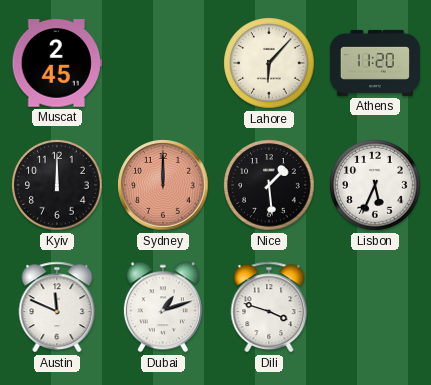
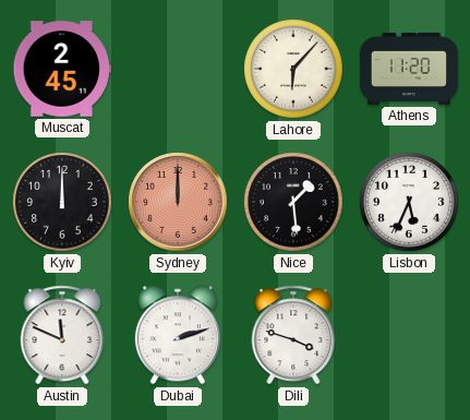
Dubai: 1:12 -> 2:12 (178, 335)
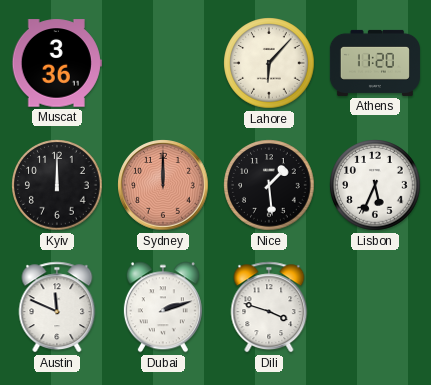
Muscat: 2:45 -> 3:36 (57, 63)
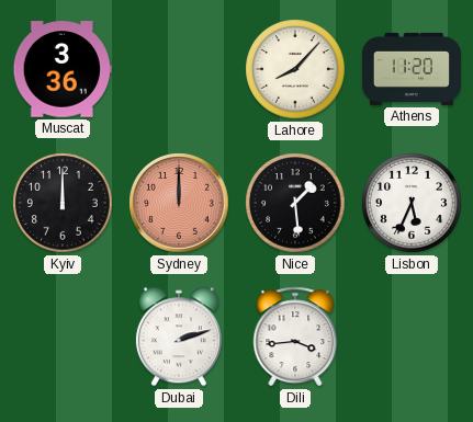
Lahore: 6:07 -> 8:07 (295, 69)
Austin: 11:49 -> none (57, 307)
Dili: 3:48 -> 3:44 (295, 337)
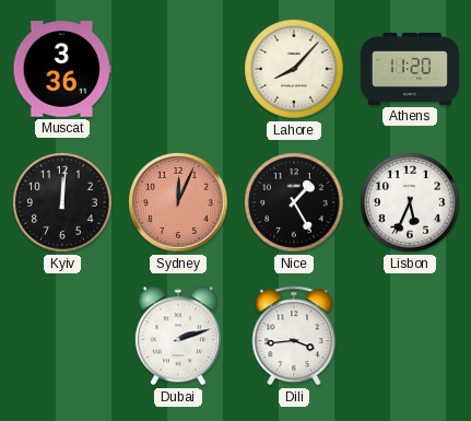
Kyiv: 12:00 -> 12:01 (62, 202)
Sydney: 12:00 -> 12:04 (178, 202)
Nice: 1:29 -> 1:25 (294, 202)
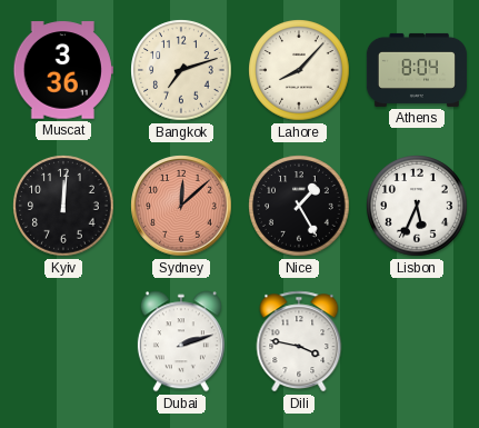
Bangkok: none -> 7:12 (181, 70)
Athens: 11:20 -> 8:04 (417, 70)
Sydney: 12:04 -> 12:08 (181, 206)
Dili: 3:44 -> 3:47 (299, 341)
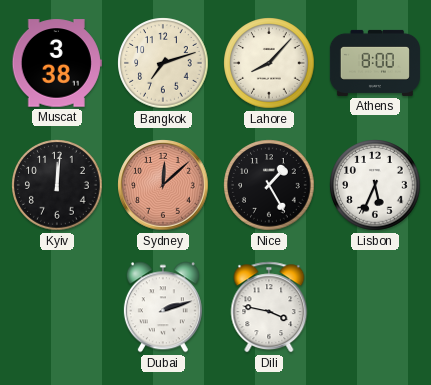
Muscat: 3:36 -> 3:38 (57, 63)
Athens: 8:04 -> 8:00 (375, 63)
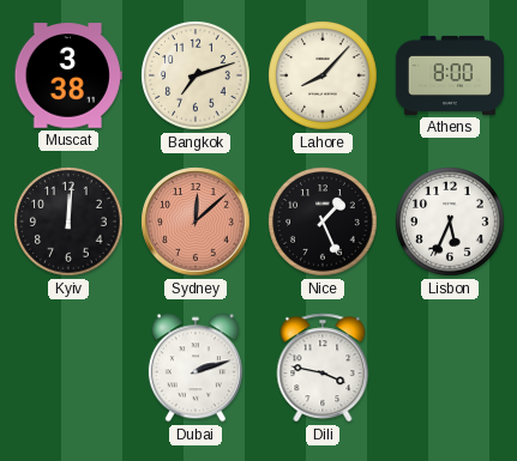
Nice: 1:25 -> 1:26 (323, 222)
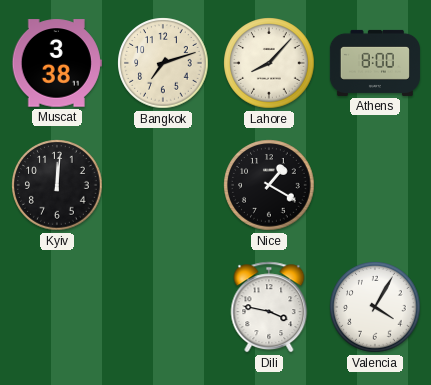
Sydney: 12:08 -> none (196, 222)
Nice: 1:26 -> 1:20 (269, 185)
Lisbon: 5:34 -> none (450, 222)
Dubai: 2:12 -> none (196, 368)
Valencia: none -> 4:05 (375, 307)
